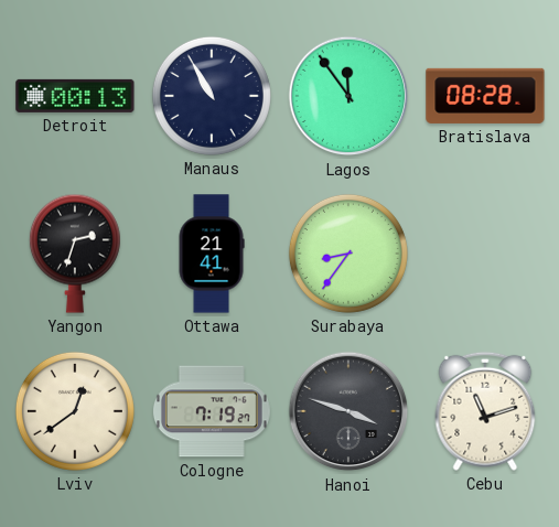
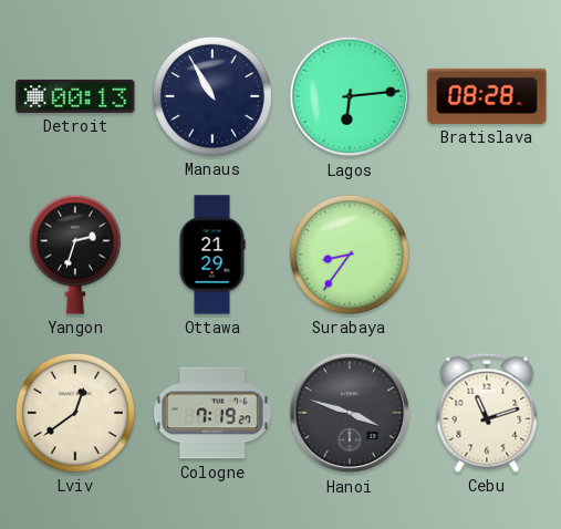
Lagos: 11:54 -> 6:14 (350, 96)
Ottawa: 21:41 -> 21:29 (212, 255)
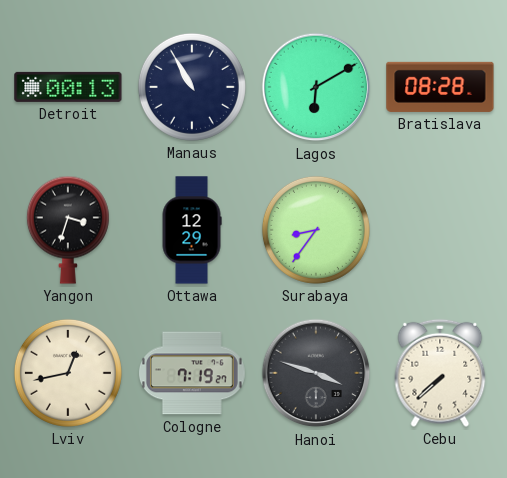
Lagos: 6:14 -> 6:10 (316, 87)
Yangon: 2:33 -> 3:33 (68, 230)
Ottawa: 21:29 -> 12:29 (192, 230)
Lviv: 12:39 -> 12:43 (68, 373)
Cebu: 11:12 -> 7:38 (440, 373)
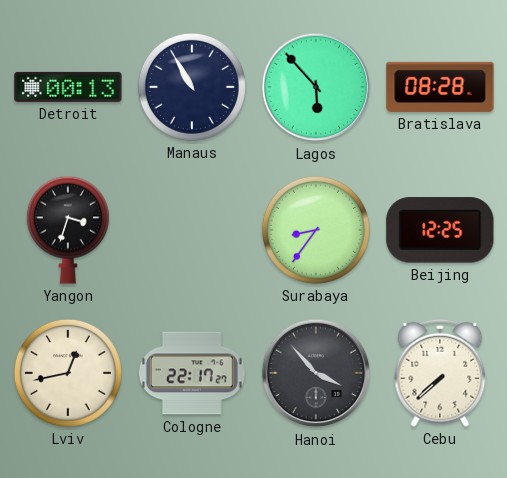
Lagos: 6:10 -> 5:53 (316, 87)
Ottawa: 12:29 -> none (192, 230)
Beijing: none -> 12:25 (440, 230)
Cologne: 7:19 -> 22:17 (192, 373)
Hanoi: 3:48 -> 3:53 (316, 373)
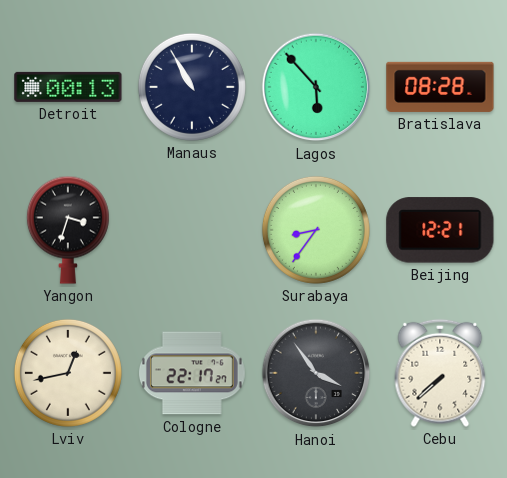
Beijing: 12:25 -> 12:21 (440, 230)
Hanoi: 3:53 -> 3:54 (316, 373)
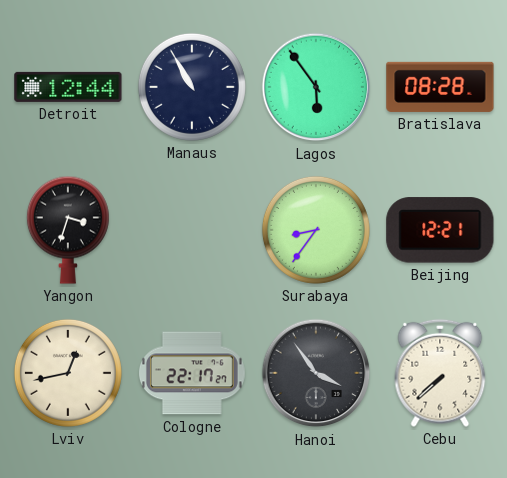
Detroit: 00:13 -> 12:44 (68, 87)
Lagos: 5:53 -> 5:54 (316, 87)
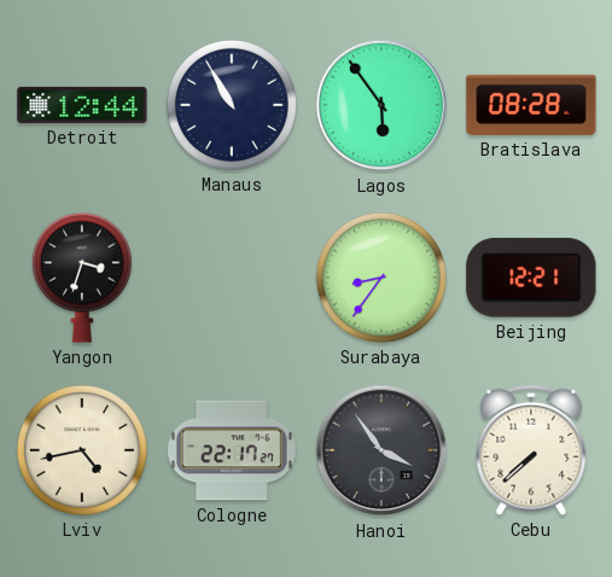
Lviv: 12:43 -> 4:43 (82, 450)
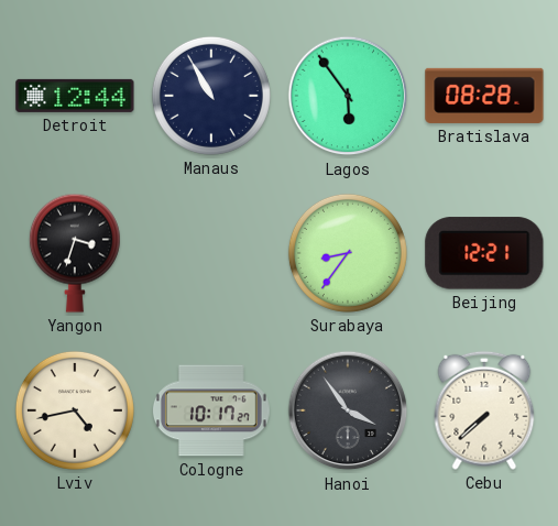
Cologne: 22:17 -> 10:17 (211, 410)
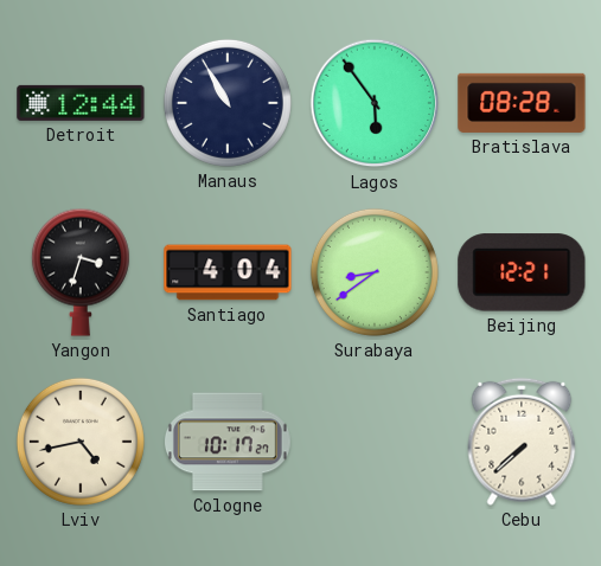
Santiago: none -> 4:04 (228, 272)
Surabaya: 8:36 -> 8:39 (375, 272)
Hanoi: 3:54 -> none (348, 410)
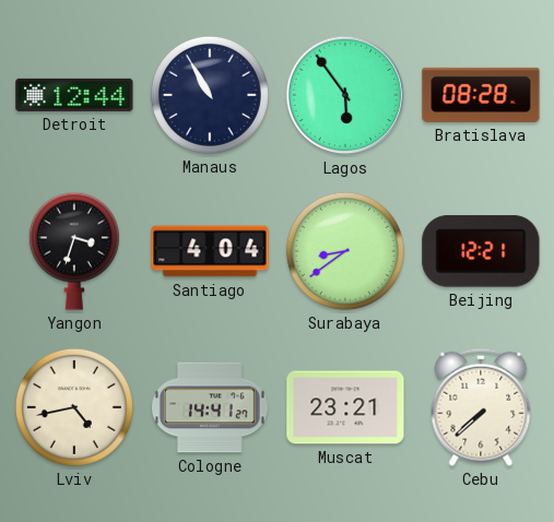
Cologne: 10:17 -> 14:41 (210, 407)
Muscat: none -> 23:21 (345, 407)
